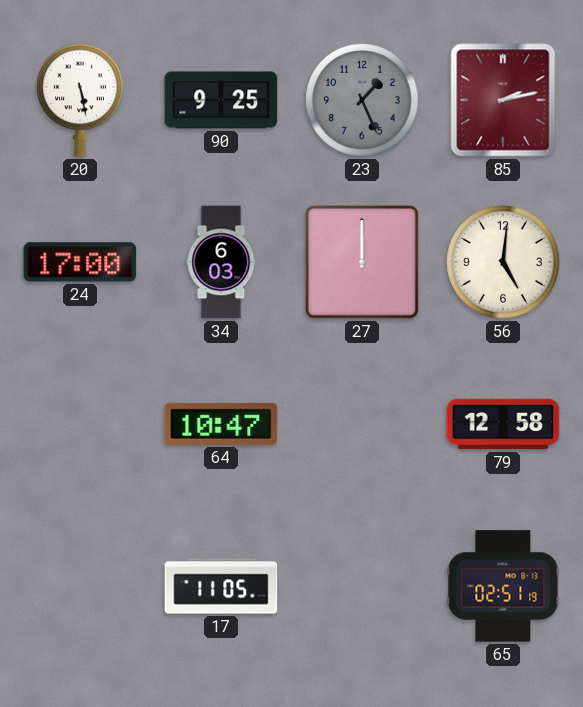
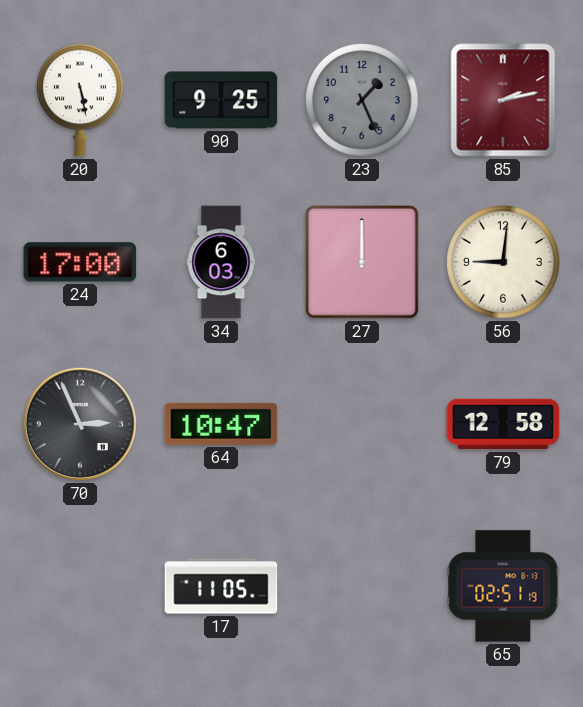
56: 5:01 -> 9:01 (503, 262)
70: none -> 2:56 (80, 424)
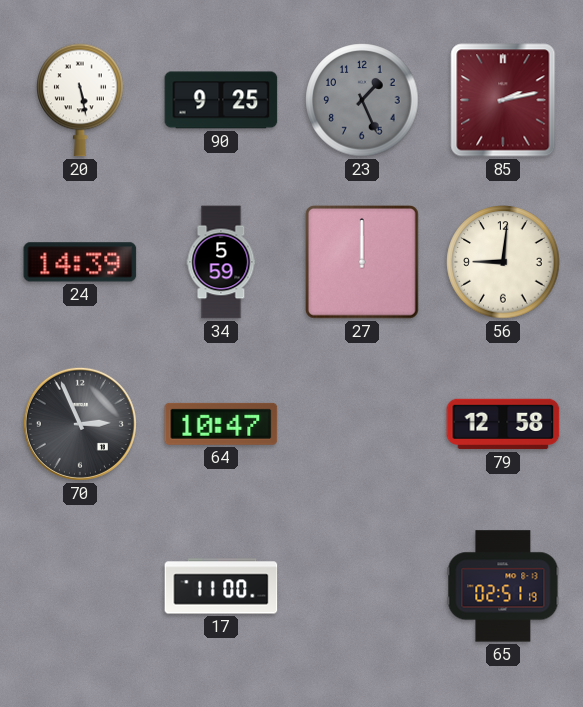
24: 17:00 -> 14:39 (80, 262)
34: 6:03 -> 5:59 (221, 262)
17: 11:05 -> 11:00 (221, 586)
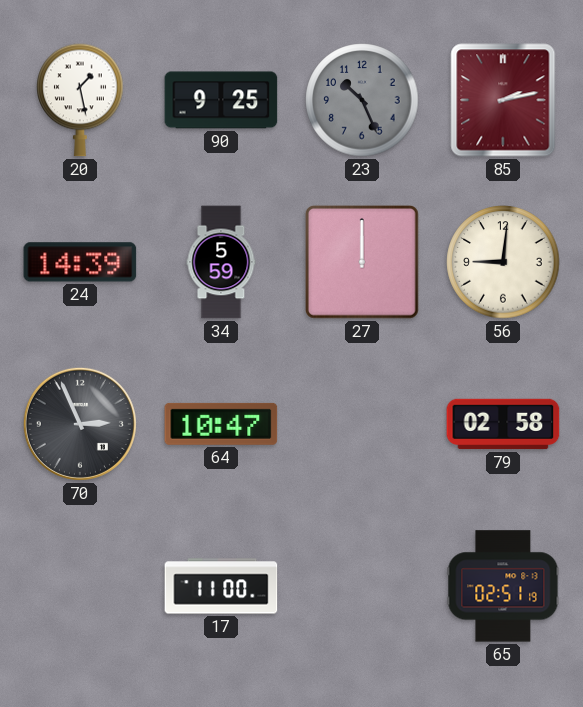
20: 5:28 -> 1:28 (80, 100)
23: 1:26 -> 10:26 (362, 100)
79: 12:58 -> 02:58 (503, 424)
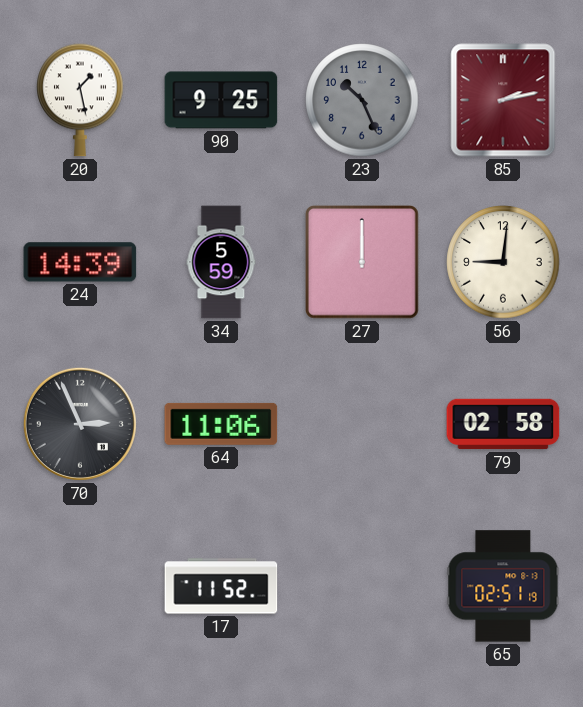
64: 10:47 -> 11:06 (221, 424)
17: 11:00 -> 11:52 (221, 586)
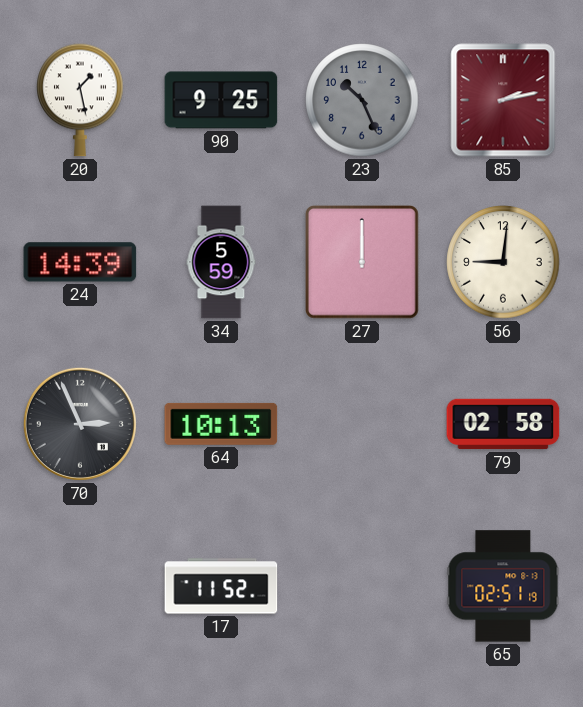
64: 11:06 -> 10:13 (221, 424)
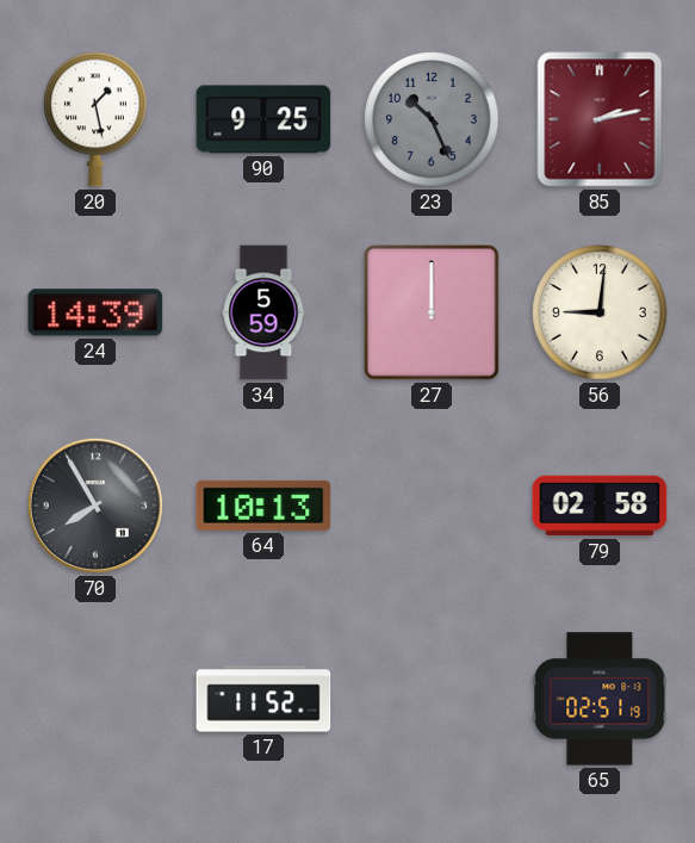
70: 2:56 -> 7:55 (95, 506)
